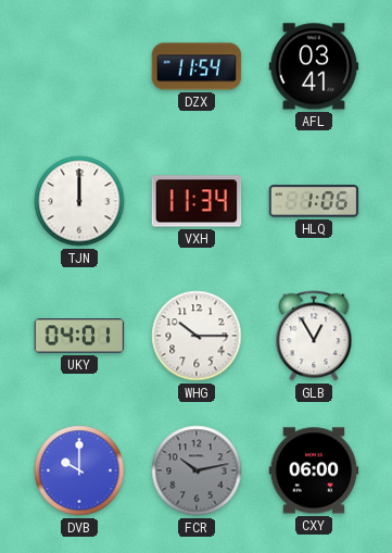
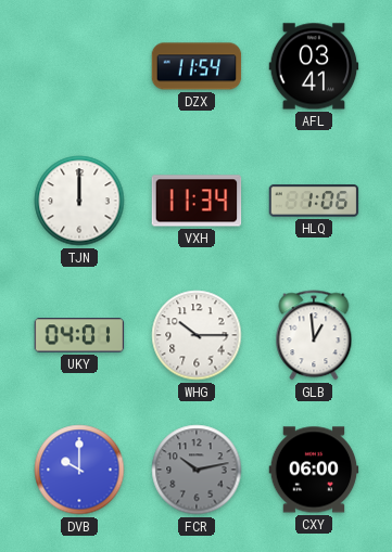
GLB: 12:55 -> 12:59 (314, 335)
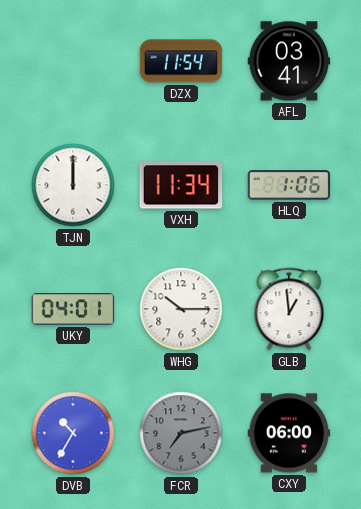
DVB: 10:00 -> 10:35 (73, 433)
FCR: 10:13 -> 7:13 (181, 433)
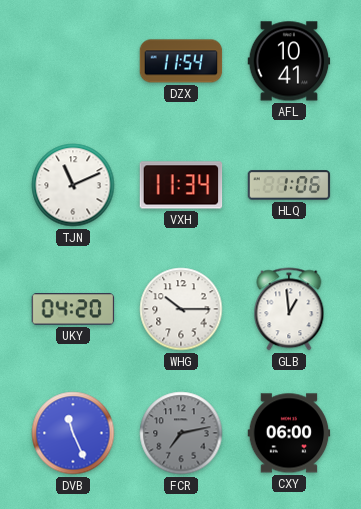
AFL: 03:41 -> 10:41 (289, 61)
TJN: 12:00 -> 11:11 (73, 185)
UKY: 04:01 -> 04:20 (73, 309)
DVB: 10:35 -> 11:26 (73, 433)
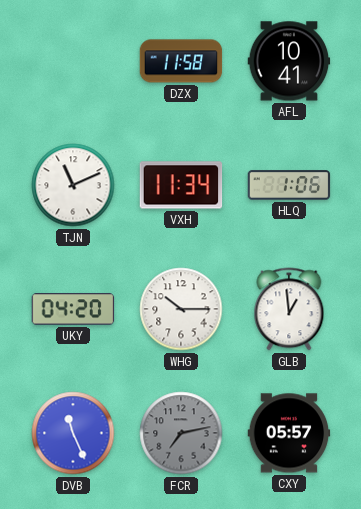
DZX: 11:54 -> 11:58 (181, 61)
CXY: 06:00 -> 05:57 (289, 433)
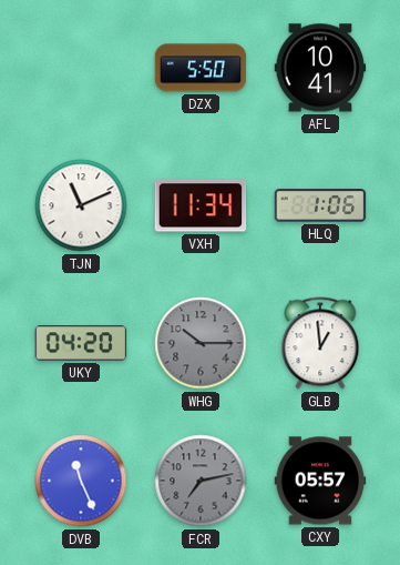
DZX: 11:58 -> 5:50 (201, 68)
WHG dial: white -> grey (201, 343)
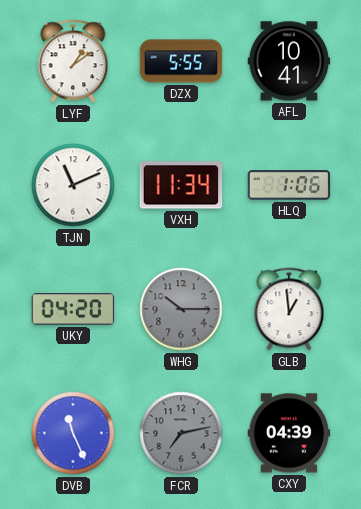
LYF: none -> 1:09 (73, 61)
DZX: 5:50 -> 5:55 (181, 61)
CXY: 05:57 -> 04:39 (289, 433)
